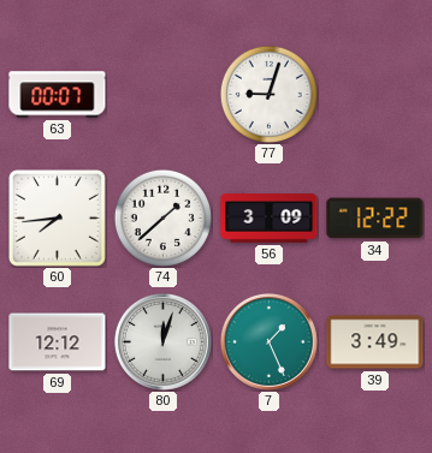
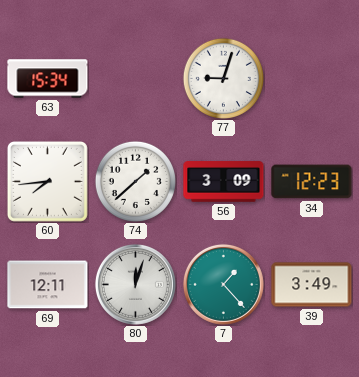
63: 00:07 -> 15:34 (48, 79)
34: 12:22 -> 12:23 (312, 182)
69: 12:12 -> 12:11 (48, 285)
7: 1:26 -> 1:23 (223, 284)
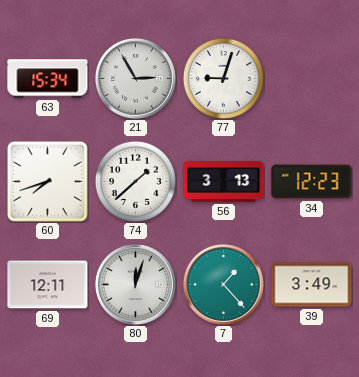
21: none -> 2:55 (135, 78)
60: 7:44 -> 7:42 (47, 181)
56: 3:09 -> 3:13 (224, 182)
